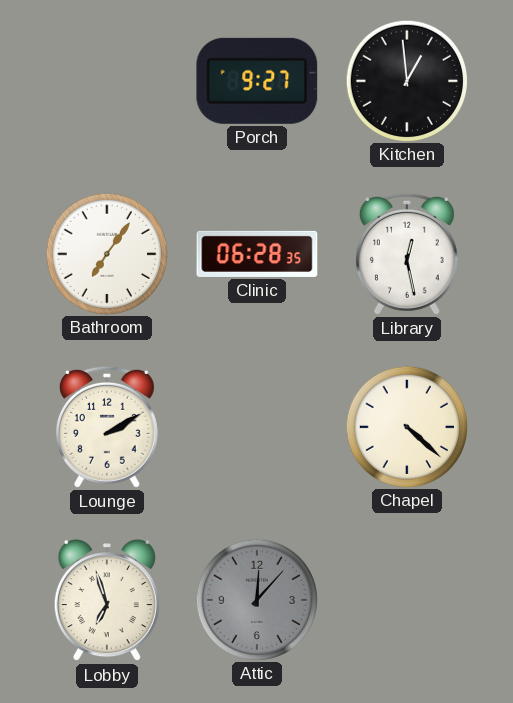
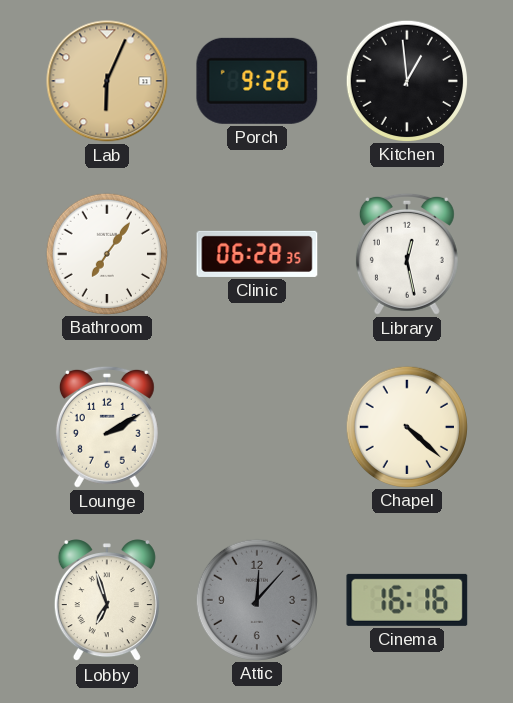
Lab: none -> 6:04 (107, 81)
Porch: 9:27 -> 9:26 (257, 81)
Cinema: none -> 16:16 (407, 600)
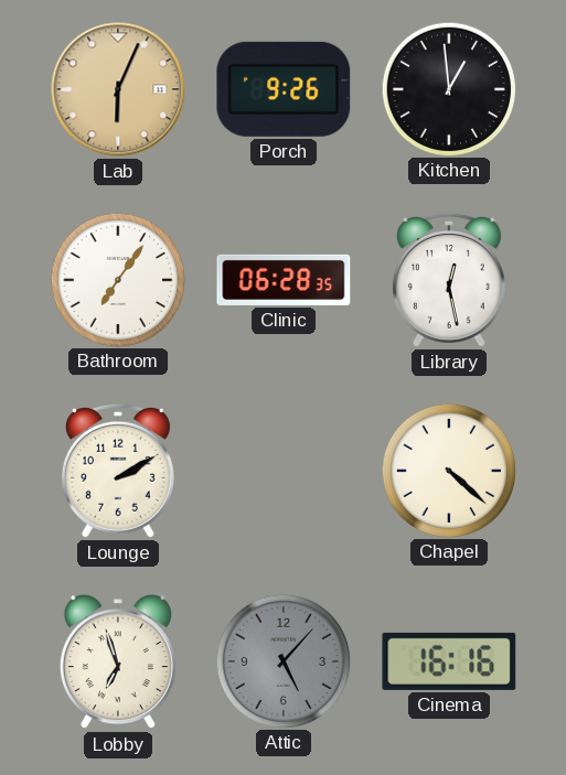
Attic: 12:07 -> 5:07 (282, 660)
